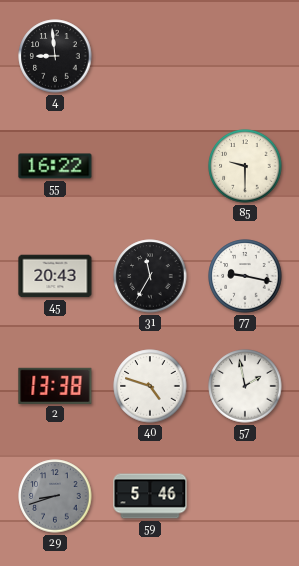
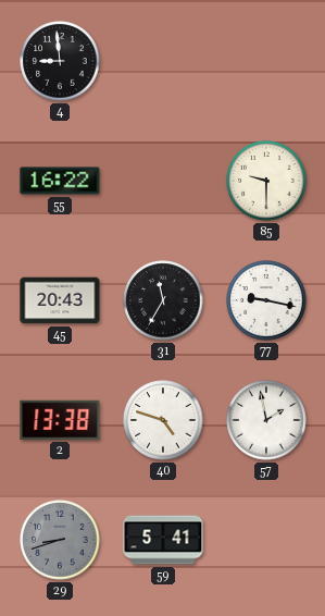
59: 5:46 -> 5:41 (163, 540)
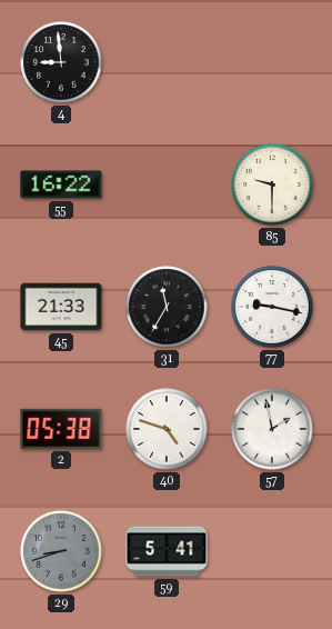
45: 20:43 -> 21:33 (61, 307)
2: 13:38 -> 05:38 (61, 429)
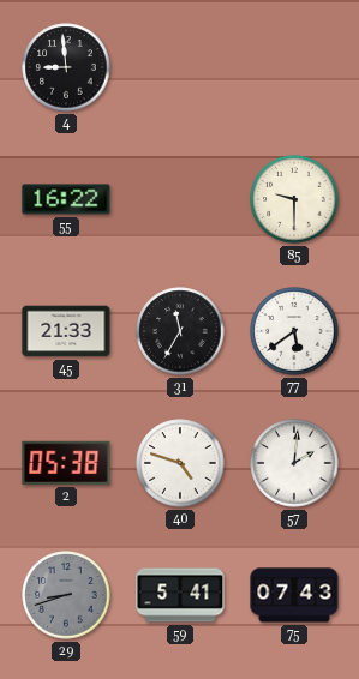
77: 9:17 -> 5:39 (294, 331)
57: 1:58 -> 2:01 (294, 463)
75: none -> 07:43 (294, 595)
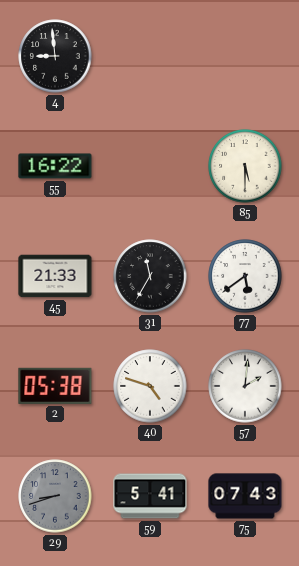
85: 9:30 -> 5:30 (245, 166)
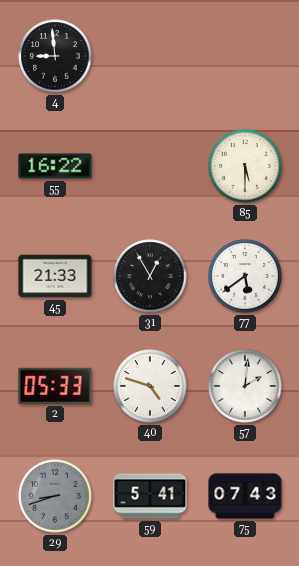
31: 11:35 -> 12:55 (150, 276)
2: 05:38 -> 05:33 (55, 386)
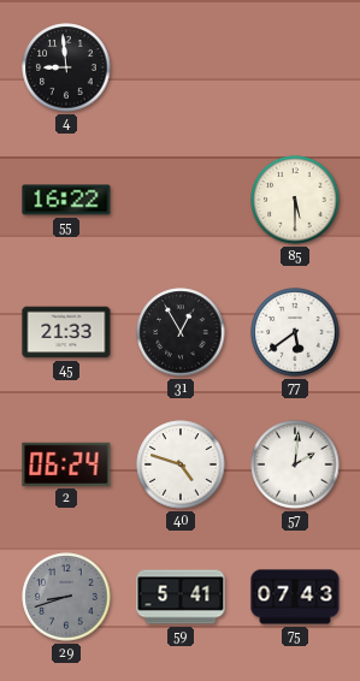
2: 05:33 -> 06:24 (66, 464)
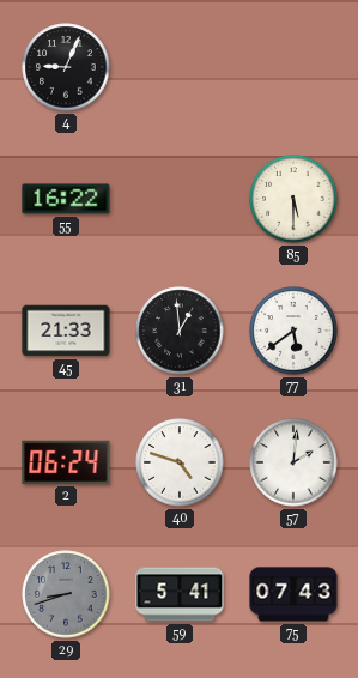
4: 8:59 -> 9:04 (66, 67)
31: 12:55 -> 12:59 (180, 331)
